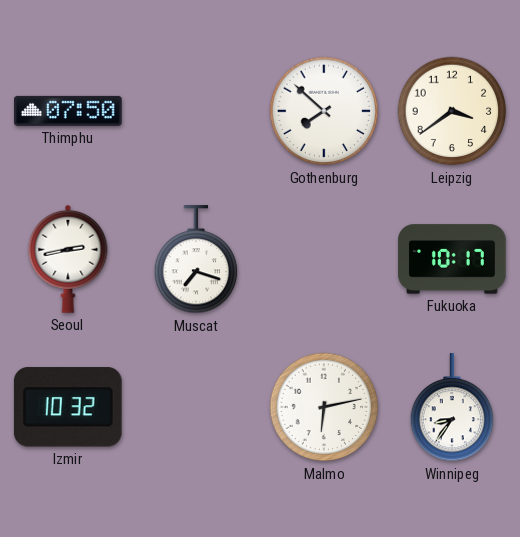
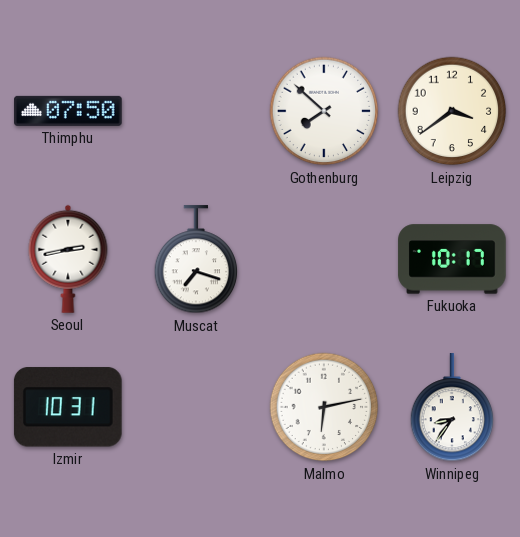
Izmir: 10:32 -> 10:31 (68, 407)
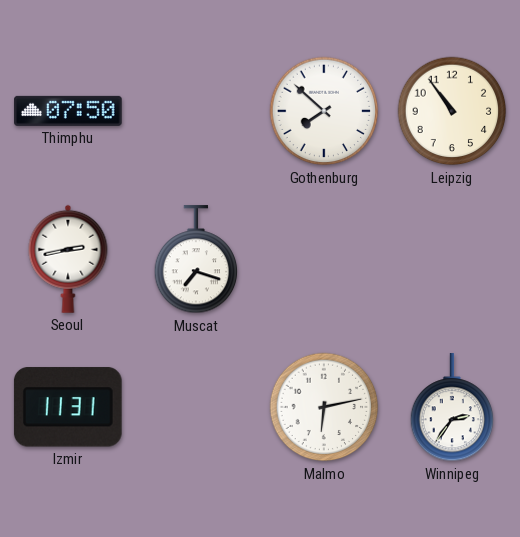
Leipzig: 3:39 -> 10:54 (452, 111)
Fukuoka: 10:17 -> none (452, 259)
Izmir: 10:31 -> 11:31 (68, 407)
Winnipeg: 8:36 -> 2:36 (452, 408)
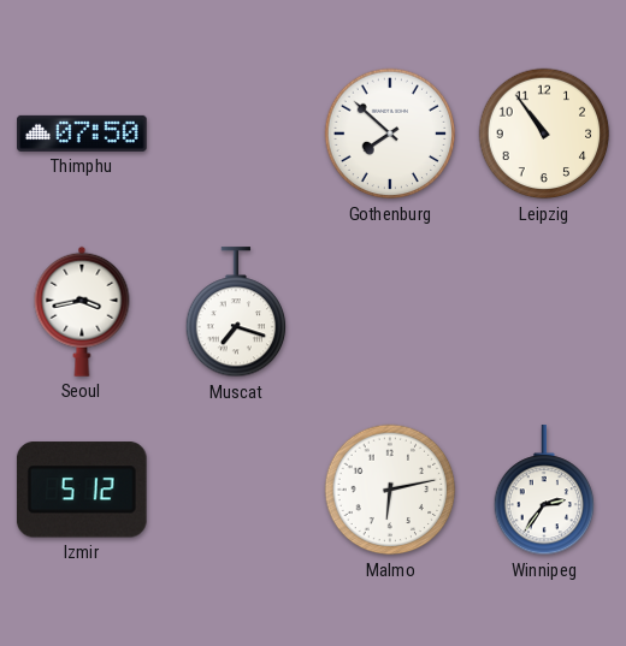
Seoul: 2:43 -> 3:43 (82, 312)
Izmir: 11:31 -> 5:12 (82, 490)
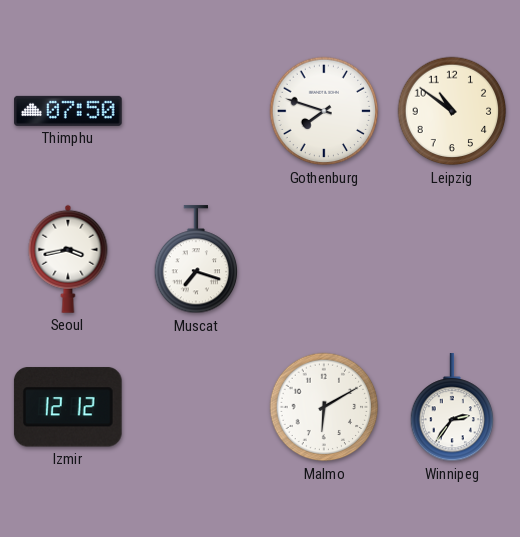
Gothenburg: 7:52 -> 7:48 (324, 111)
Leipzig: 10:54 -> 10:51 (452, 111)
Izmir: 5:12 -> 12:12 (68, 407)
Malmo: 6:13 -> 6:10 (324, 407)
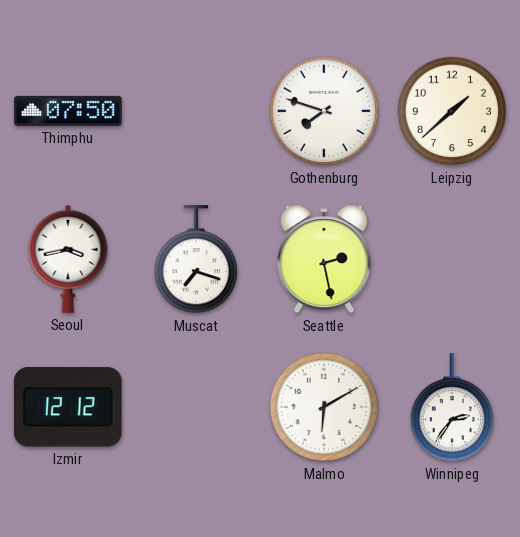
Leipzig: 10:51 -> 1:38 (452, 111)
Seattle: none -> 2:28 (324, 259)
